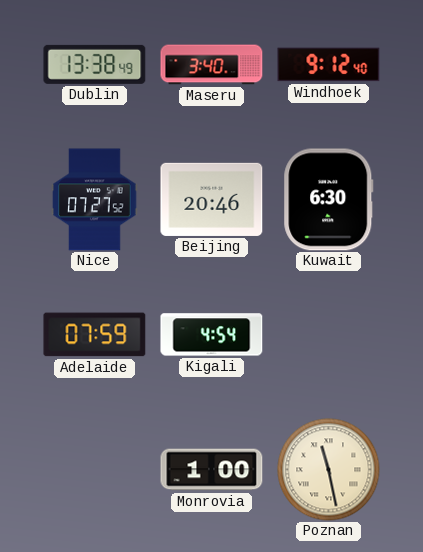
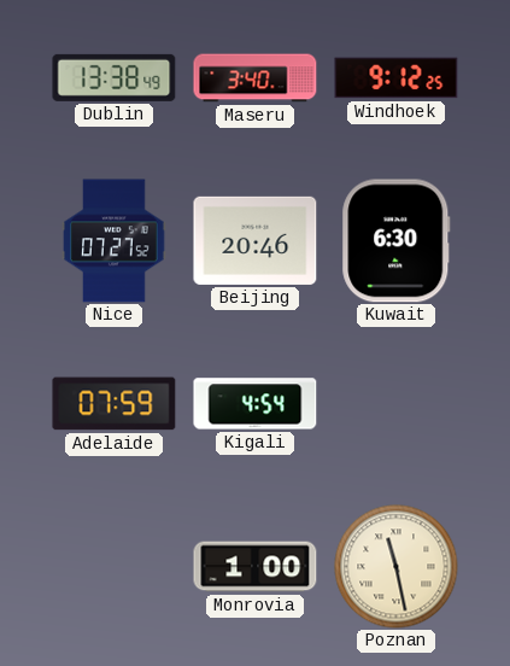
Windhoek: 9:12:40 -> 9:12:25 (397, 78)
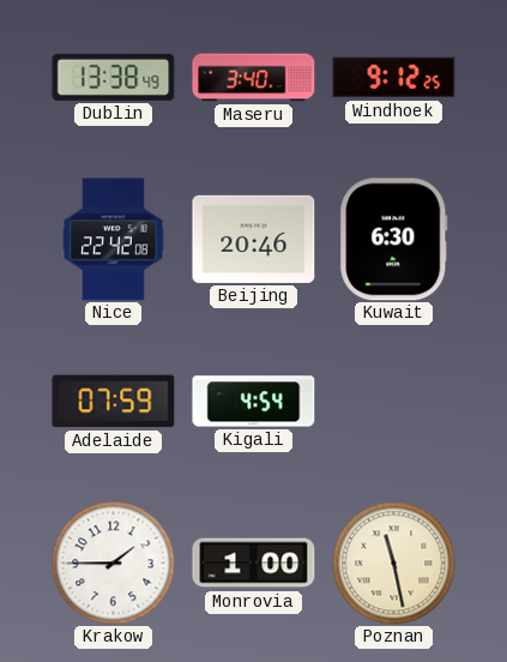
Nice: 07:27 -> 22:42 (114, 240)
Krakow: none -> 1:45 (114, 564)
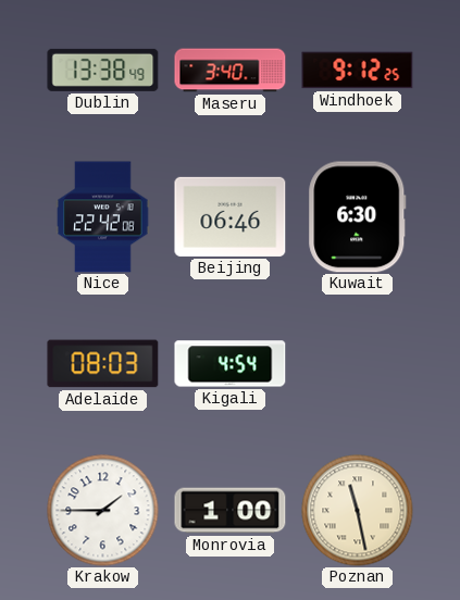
Beijing: 20:46 -> 06:46 (231, 216)
Adelaide: 07:59 -> 08:03 (103, 364)
